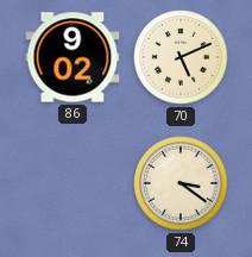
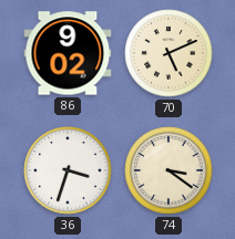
36: none -> 3:33 (68, 170)
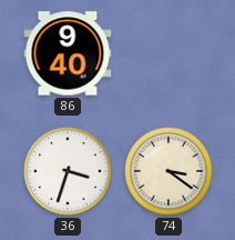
86: 9:02 -> 9:40 (68, 53)
70: 5:11 -> none (168, 53)
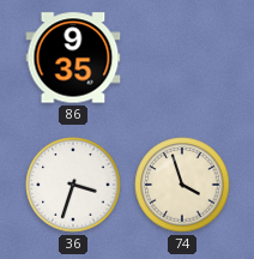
86: 9:40 -> 9:35 (73, 58)
74: 3:21 -> 3:57 (182, 185)
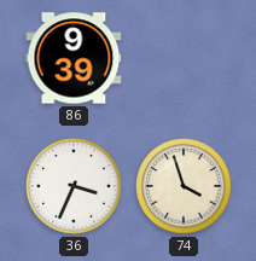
86: 9:35 -> 9:39 (74, 58)
36: 3:33 -> 3:34 (74, 186)
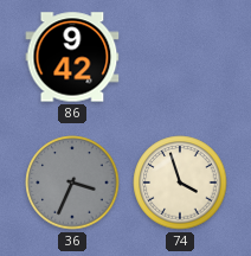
86: 9:39 -> 9:42 (72, 57)
36 dial: white -> grey (72, 183)
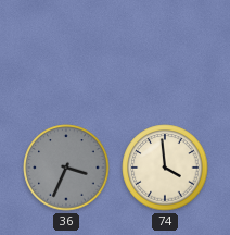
86: 9:42 -> none (72, 57)
74: 3:57 -> 3:59 (165, 168)
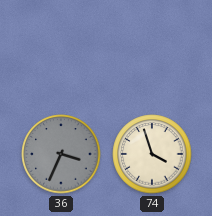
74: 3:59 -> 3:57 (152, 154)
